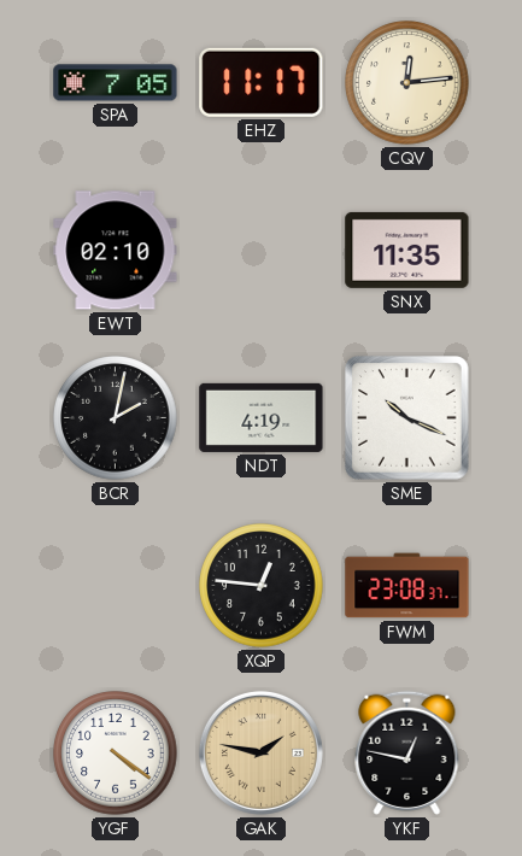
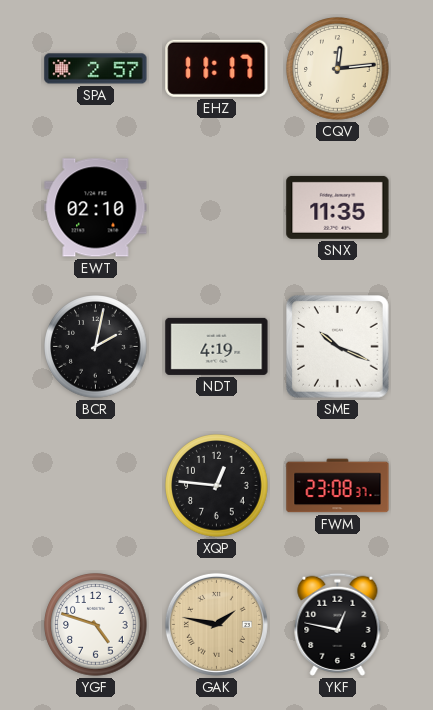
SPA: 7:05 -> 2:57 (96, 69)
YGF: 4:21 -> 4:48 (96, 625)
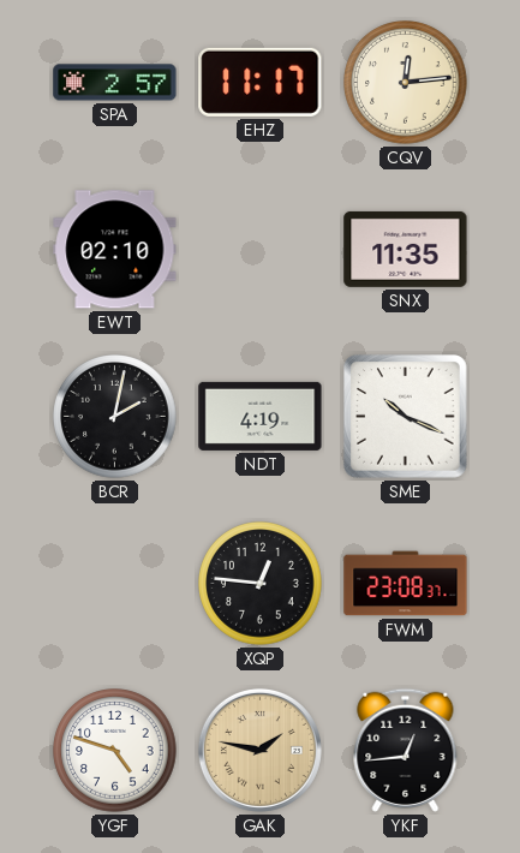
YKF: 12:47 -> 12:44 (406, 750)
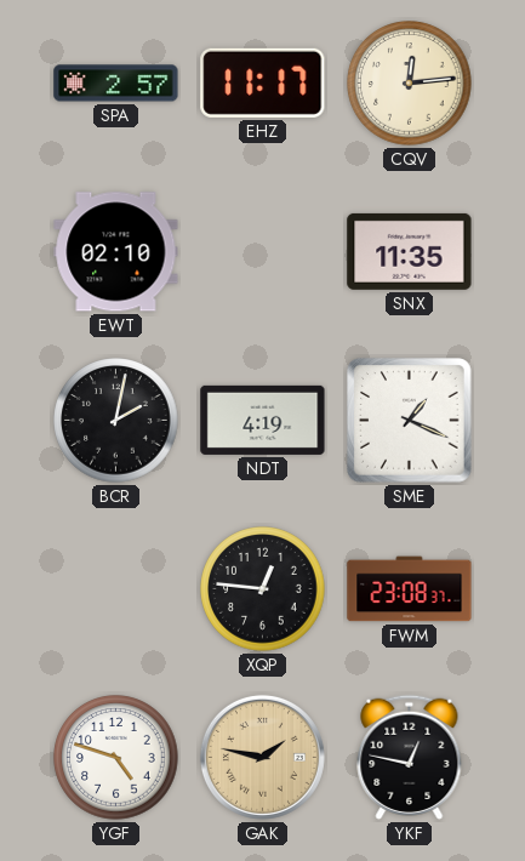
SME: 10:19 -> 1:19 (410, 421)
YKF: 12:44 -> 12:47 (410, 757)
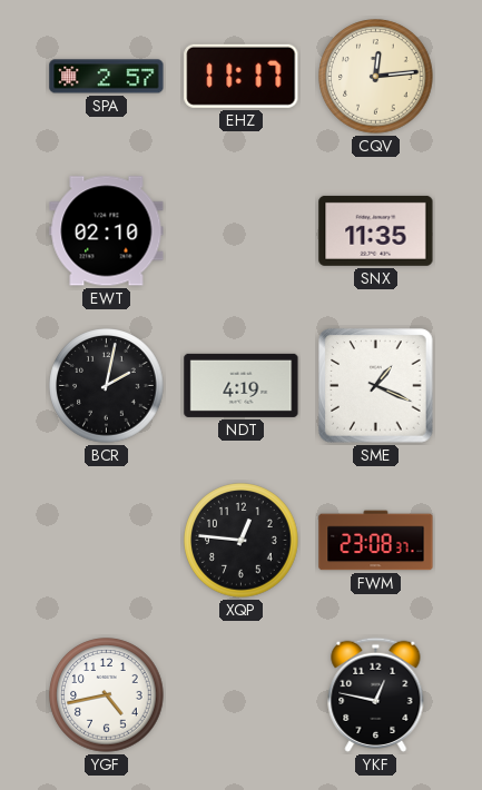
YGF: 4:48 -> 4:43 (107, 695)
GAK: 1:47 -> none (262, 757)
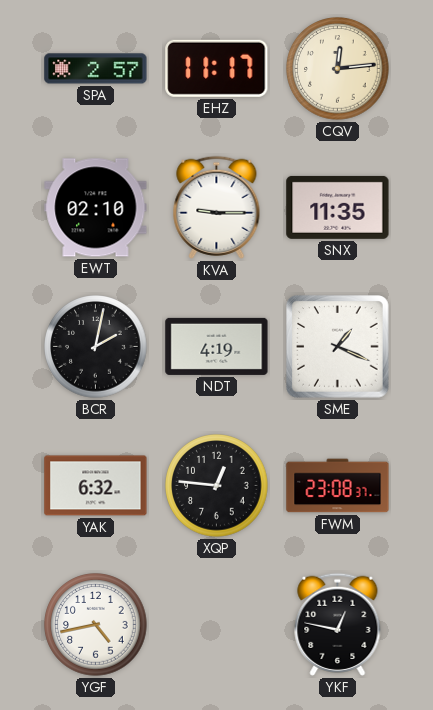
KVA: none -> 9:15 (217, 207)
YAK: none -> 6:32 (96, 486)
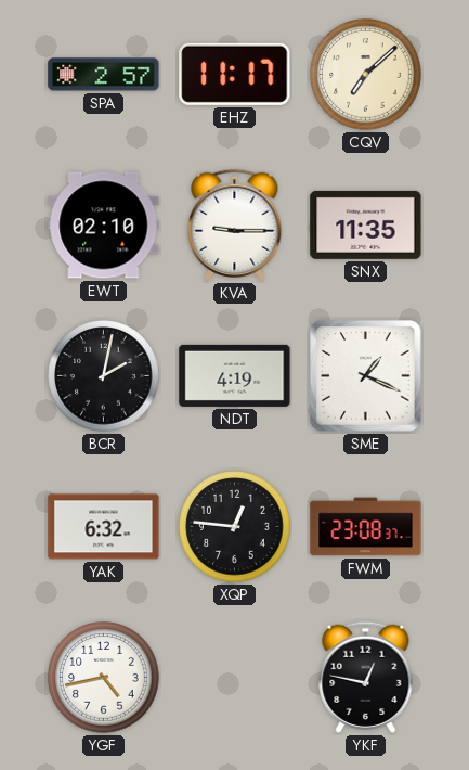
CQV: 12:14 -> 7:08 (366, 75)
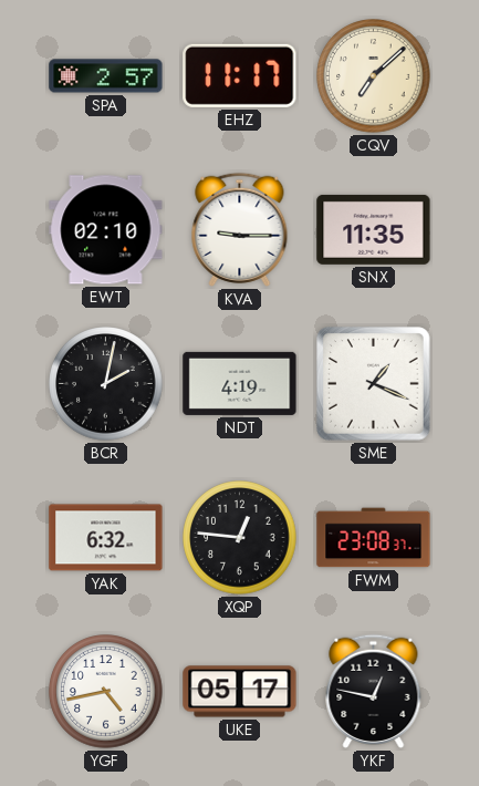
UKE: none -> 05:17 (240, 692)
